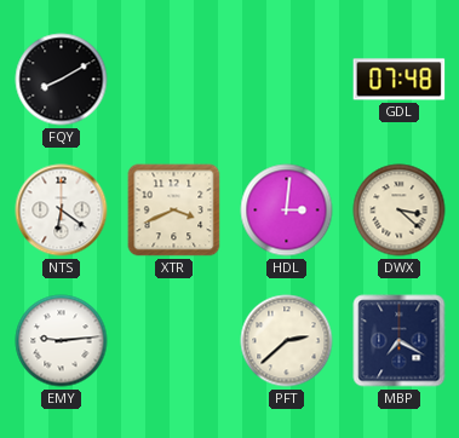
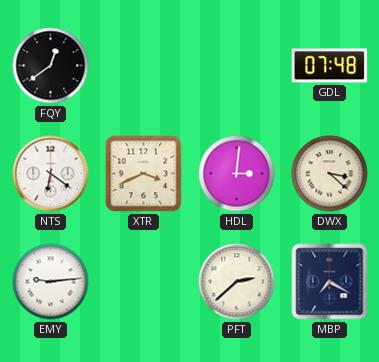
FQY: 8:10 -> 12:39 (51, 66)
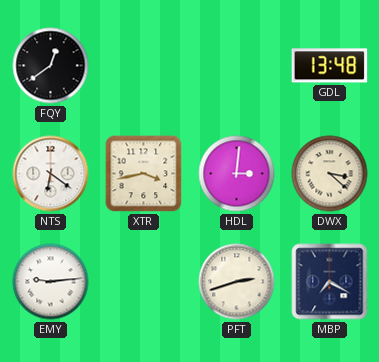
GDL: 07:48 -> 13:48 (330, 66)
XTR: 3:41 -> 3:43 (144, 174)
PFT: 2:38 -> 2:42 (237, 282)
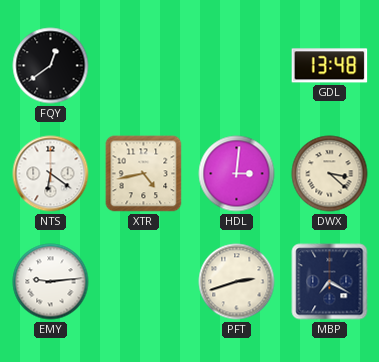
XTR: 3:43 -> 4:43 (144, 174)
